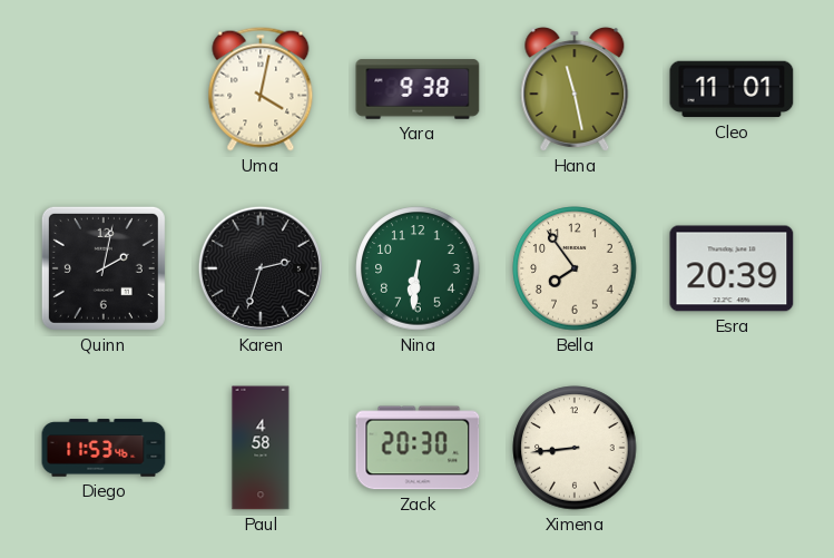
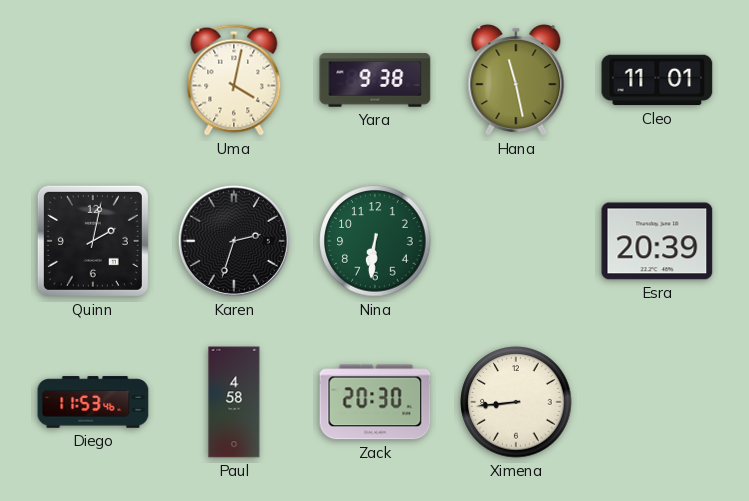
Bella: 7:54 -> none (575, 268)
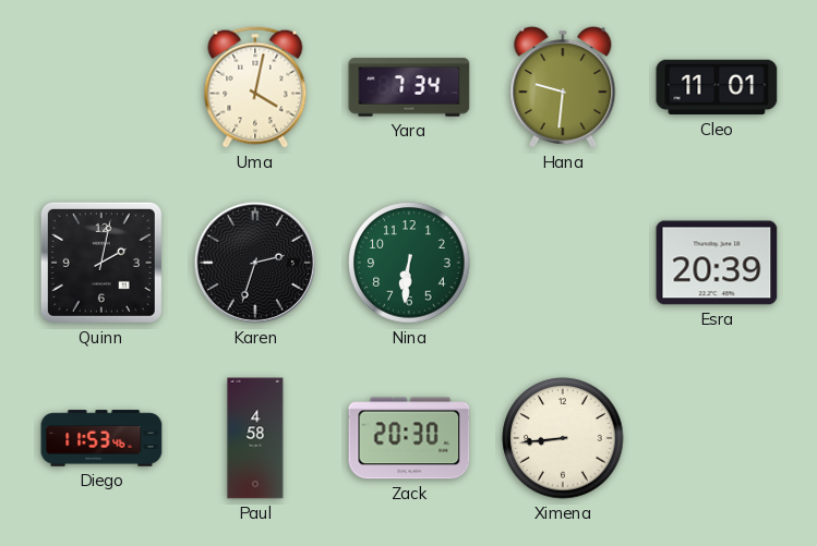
Yara: 9:38 -> 7:34 (409, 87)
Hana: 11:28 -> 9:31 (563, 87)
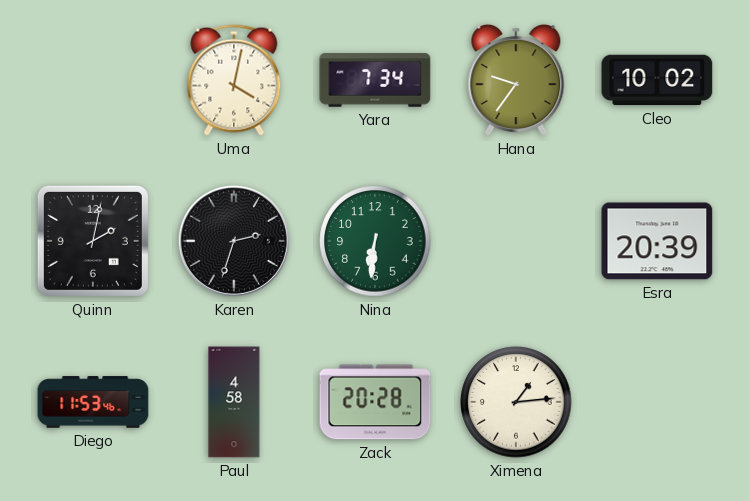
Hana: 9:31 -> 9:36 (516, 80)
Cleo: 11:01 -> 10:02 (657, 80)
Zack: 20:30 -> 20:28 (375, 402)
Ximena: 8:44 -> 1:14 (516, 402)
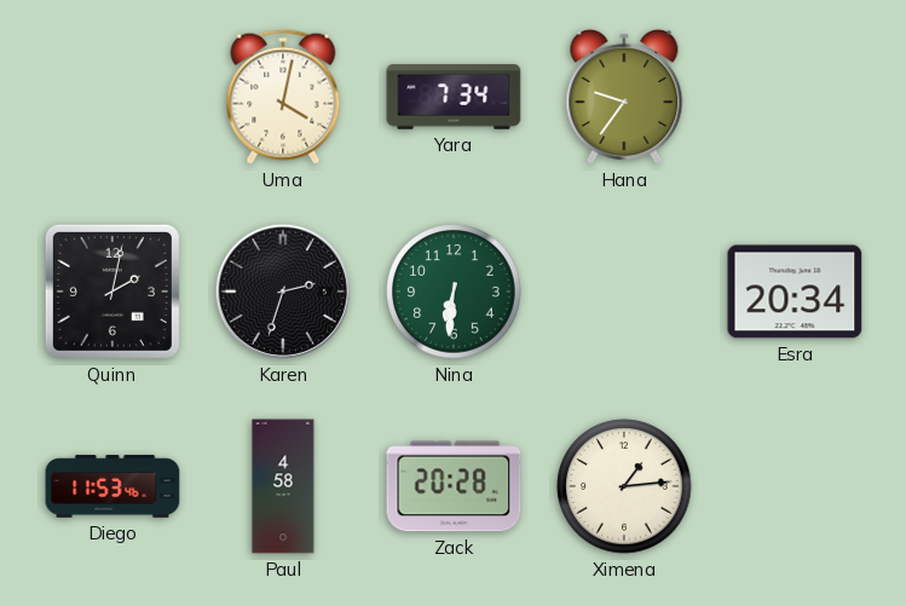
Cleo: 10:02 -> none (657, 80)
Esra: 20:39 -> 20:34 (795, 292)
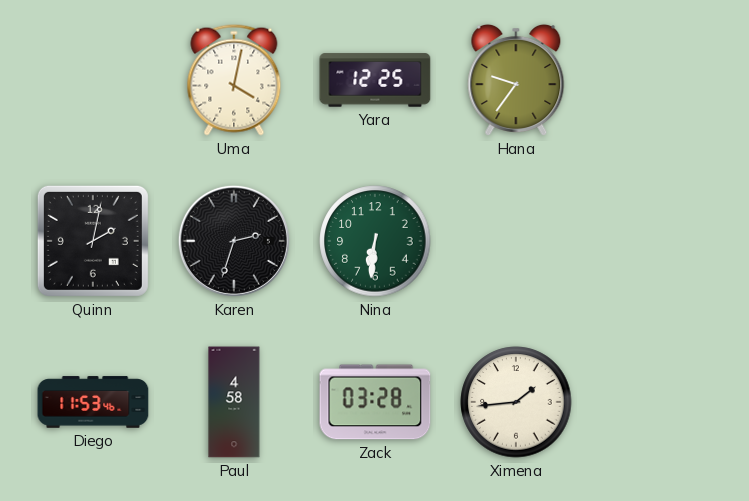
Yara: 7:34 -> 12:25 (375, 80)
Esra: 20:34 -> none (795, 292)
Zack: 20:28 -> 03:28 (375, 402)
Ximena: 1:14 -> 1:44 (516, 402)
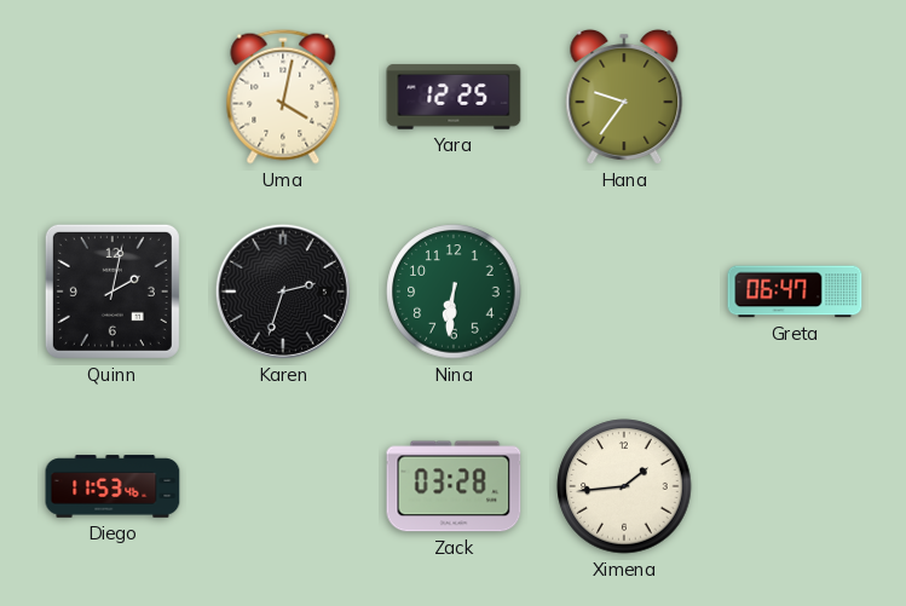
Greta: none -> 06:47 (795, 292)
Paul: 4:58 -> none (234, 402)
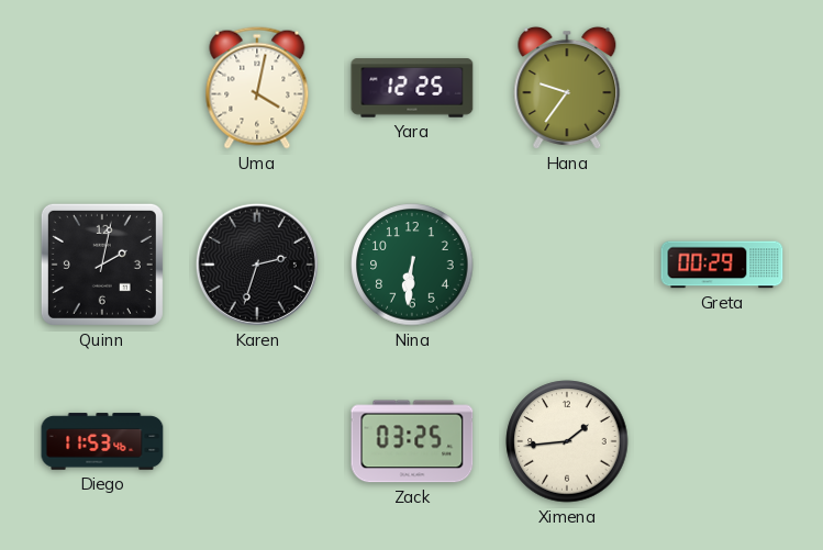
Greta: 06:47 -> 00:29 (722, 265)
Zack: 03:28 -> 03:25 (412, 441)
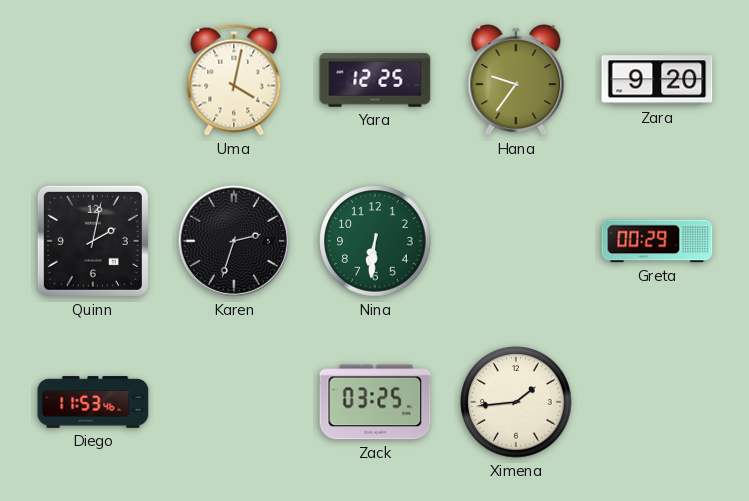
Zara: none -> 9:20 (657, 80)
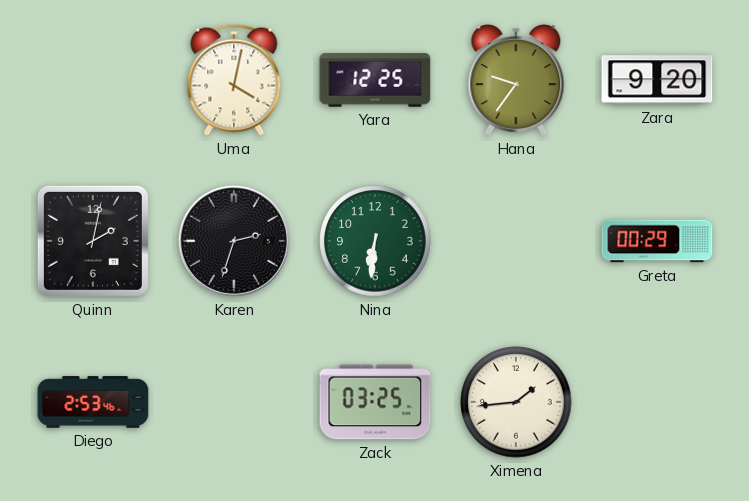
Diego: 11:53 -> 2:53 (93, 402)
